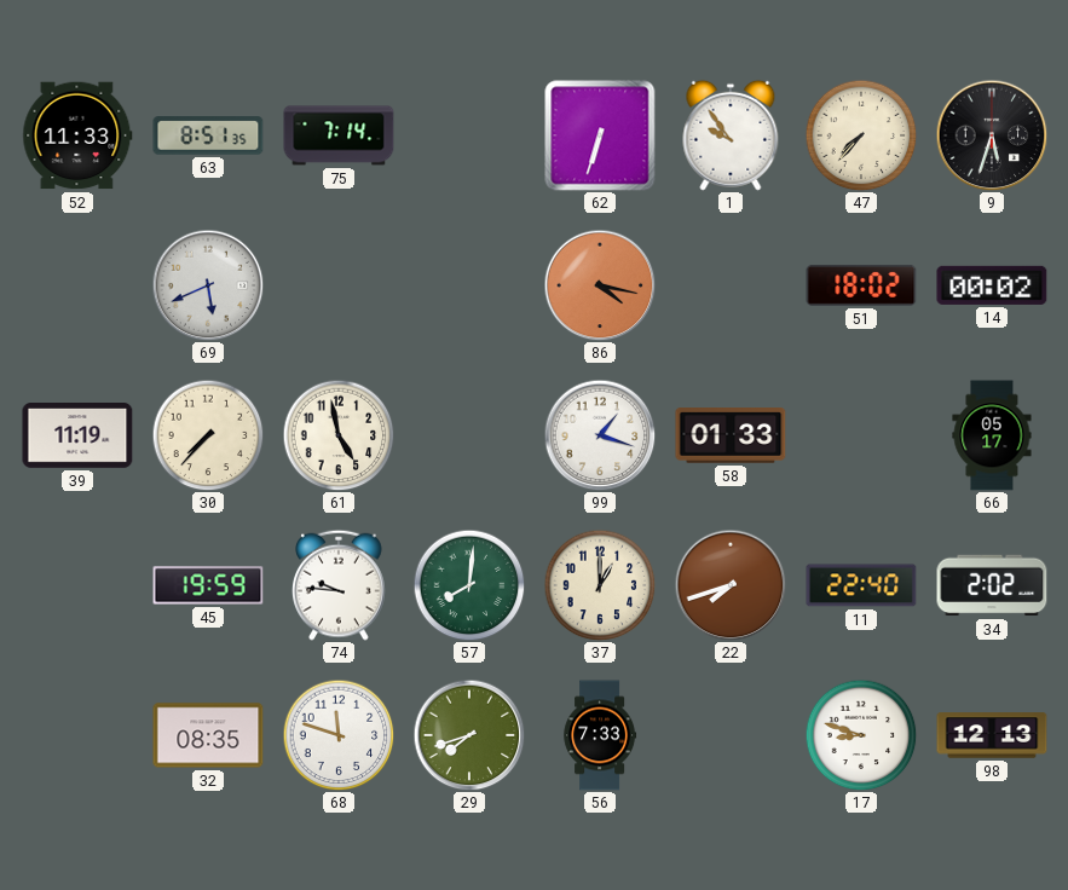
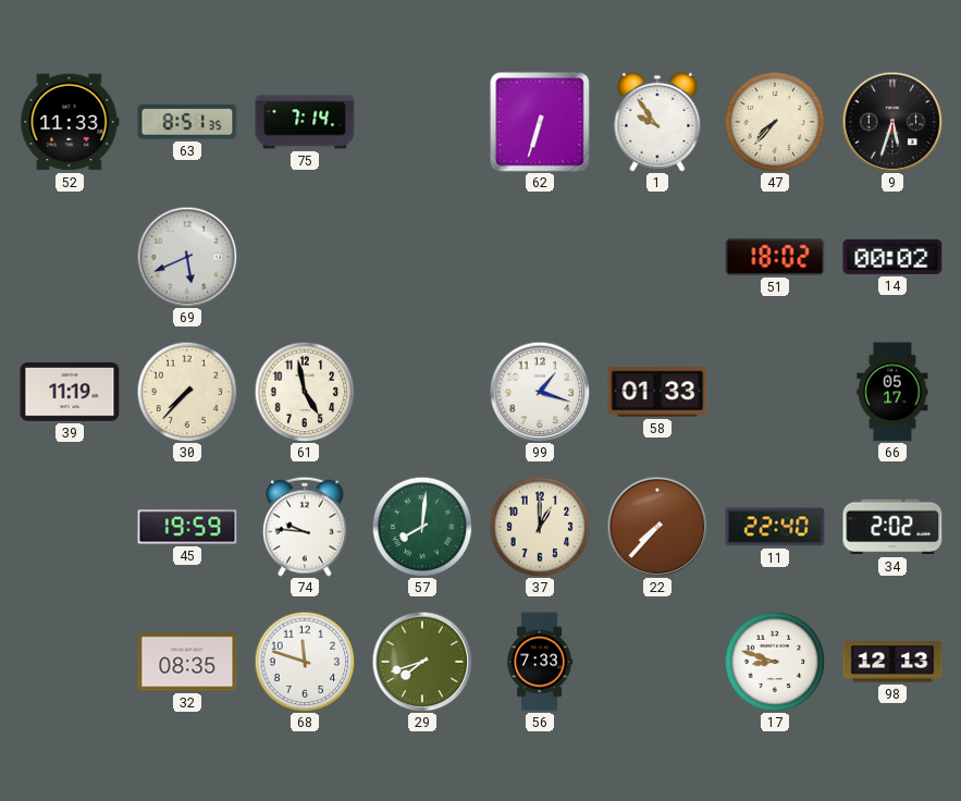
86: 4:17 -> none (600, 285)
22: 7:42 -> 7:37 (657, 527)
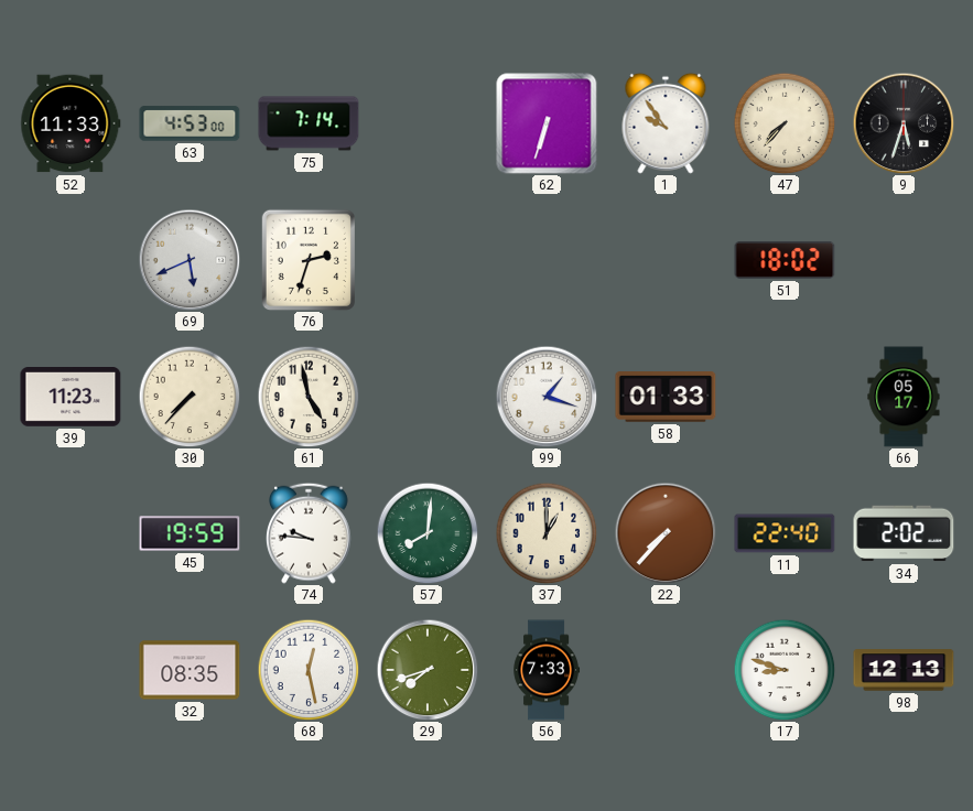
63: 8:51 -> 4:53 (190, 123)
76: none -> 2:33 (307, 259)
14: 00:02 -> none (892, 257)
39: 11:19 -> 11:23 (71, 398)
68: 11:48 -> 12:28 (309, 670)
